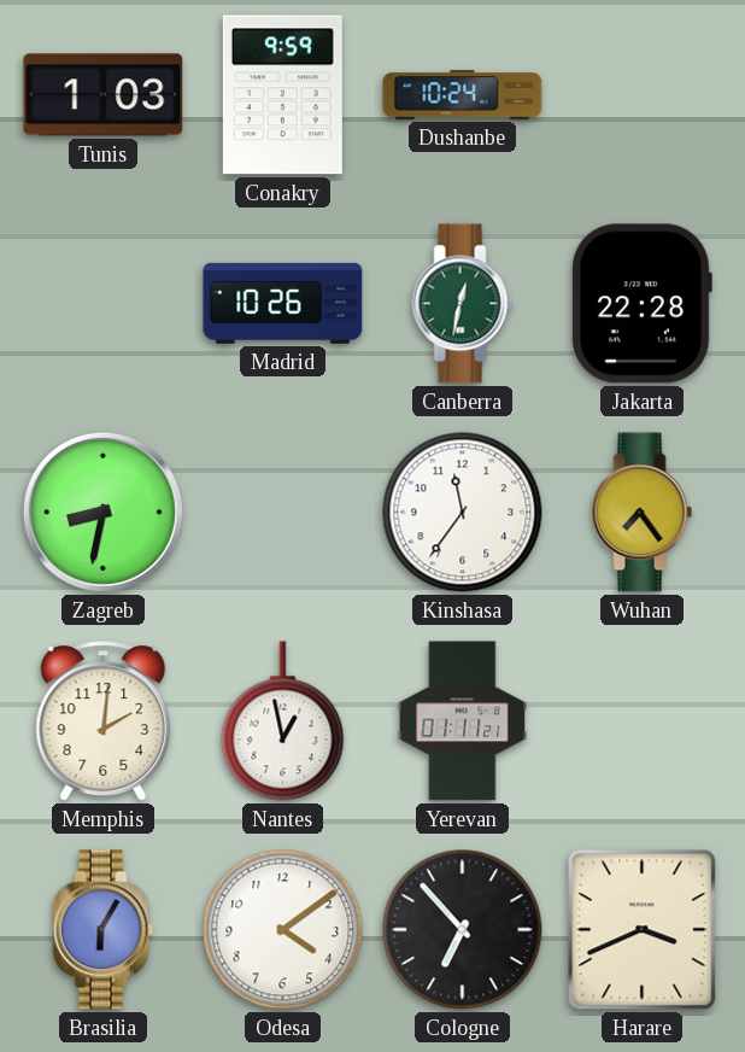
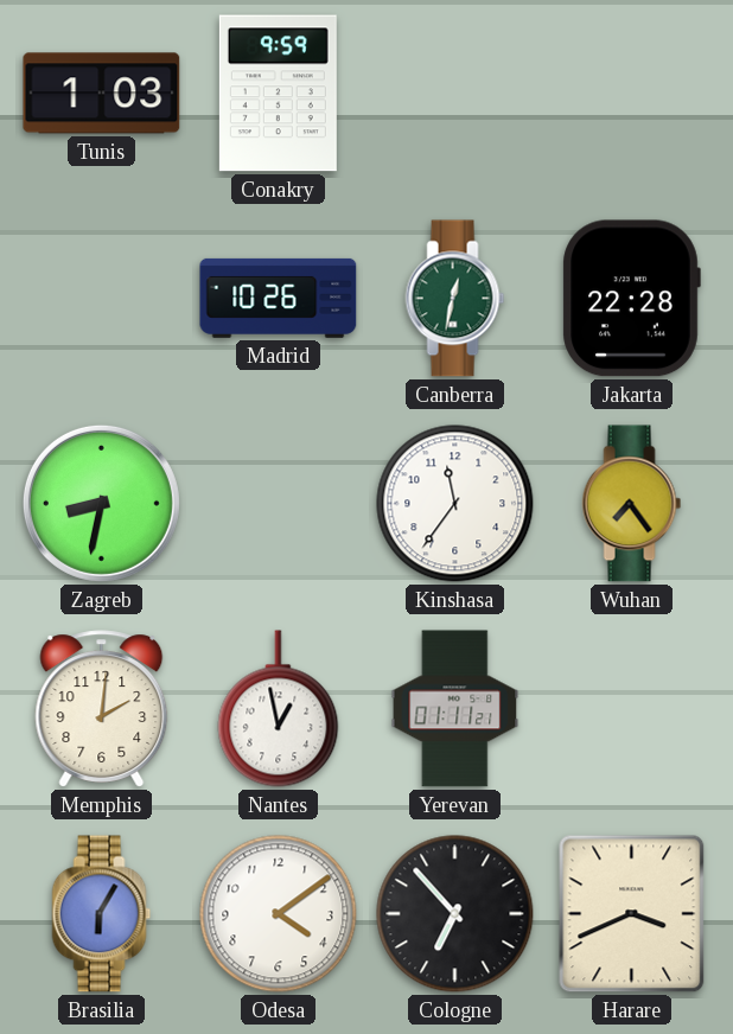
Dushanbe: 10:24 -> none (463, 95)
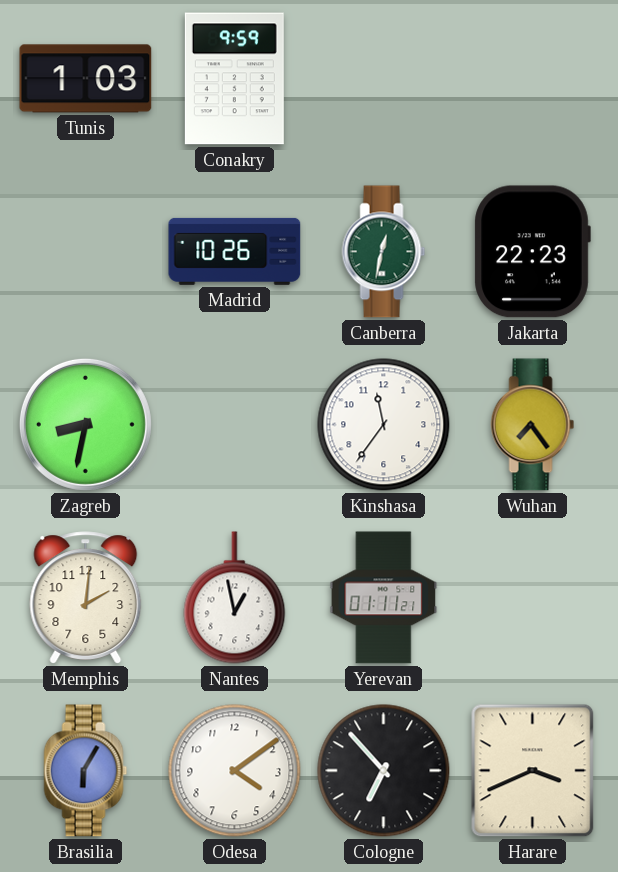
Jakarta: 22:28 -> 22:23 (532, 252)
